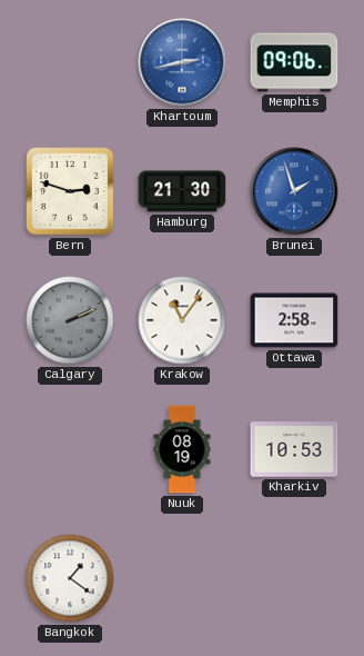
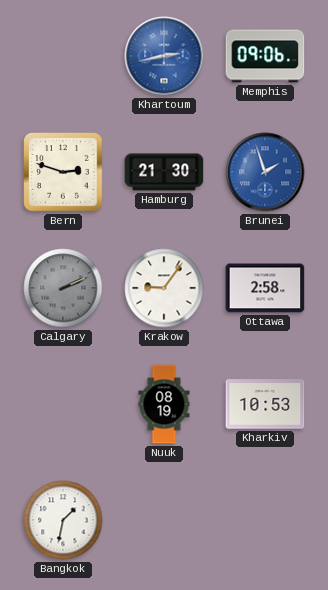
Krakow: 11:06 -> 9:06 (164, 288)
Bangkok: 1:21 -> 1:32 (63, 520)
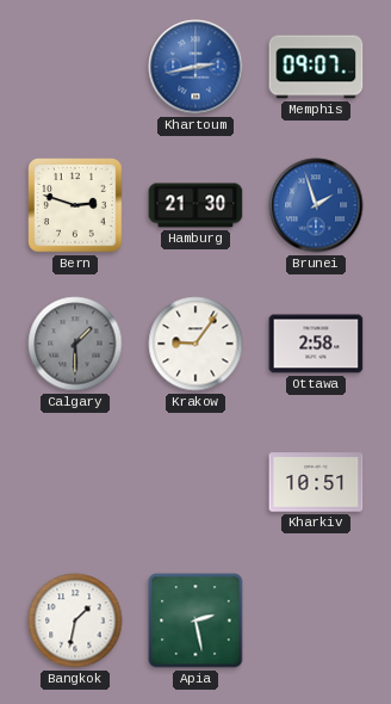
Memphis: 09:06 -> 09:07 (316, 67)
Calgary: 2:11 -> 1:30 (75, 344)
Nuuk: 08:19 -> none (164, 404)
Kharkiv: 10:53 -> 10:51 (316, 482)
Apia: none -> 2:28 (195, 620)
